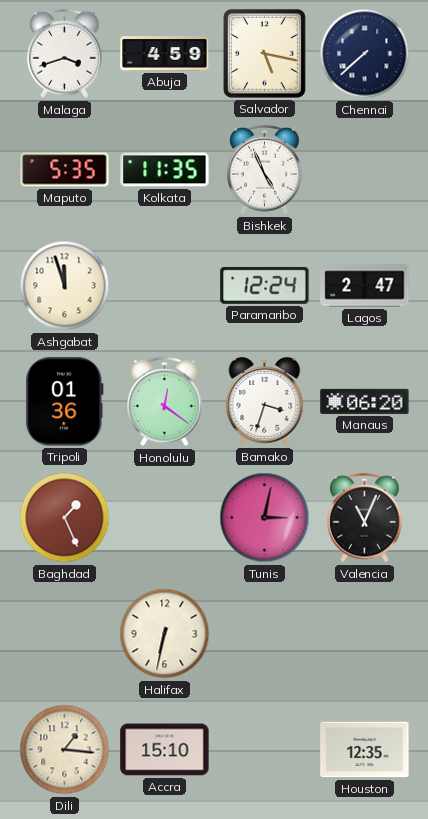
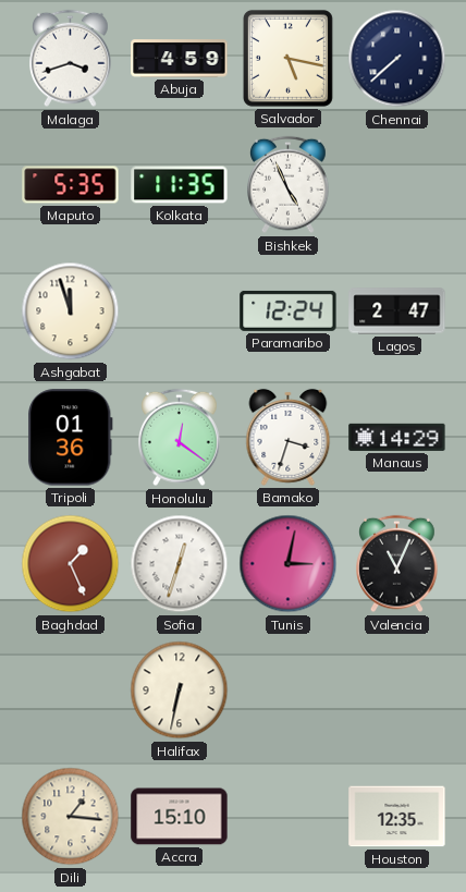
Manaus: 06:20 -> 14:29 (397, 437)
Sofia: none -> 12:33 (180, 564)
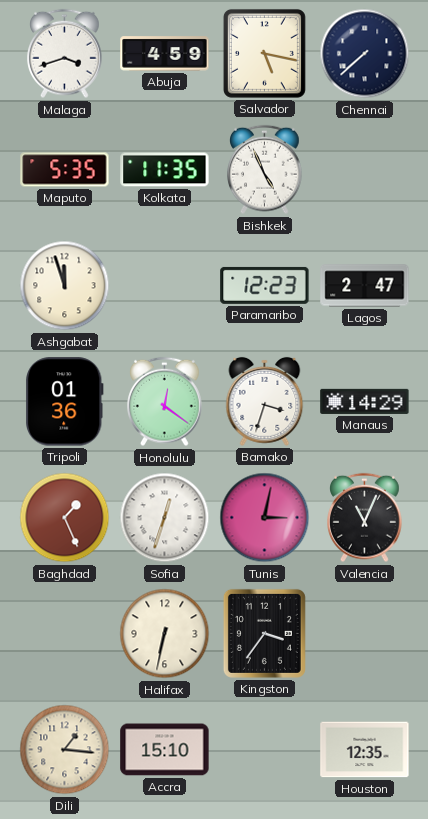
Paramaribo: 12:24 -> 12:23 (265, 285)
Kingston: none -> 3:36 (264, 633)
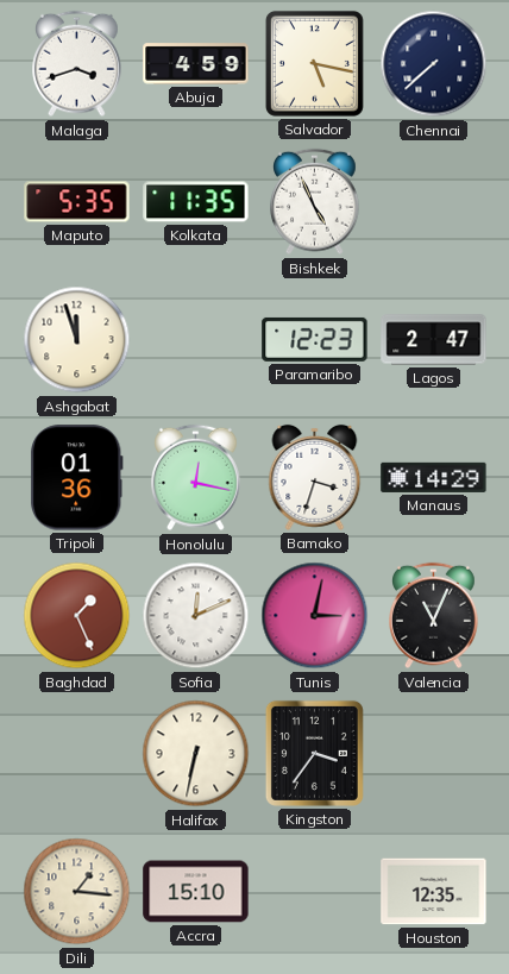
Honolulu: 12:21 -> 12:17 (196, 478)
Sofia: 12:33 -> 12:11 (196, 616)
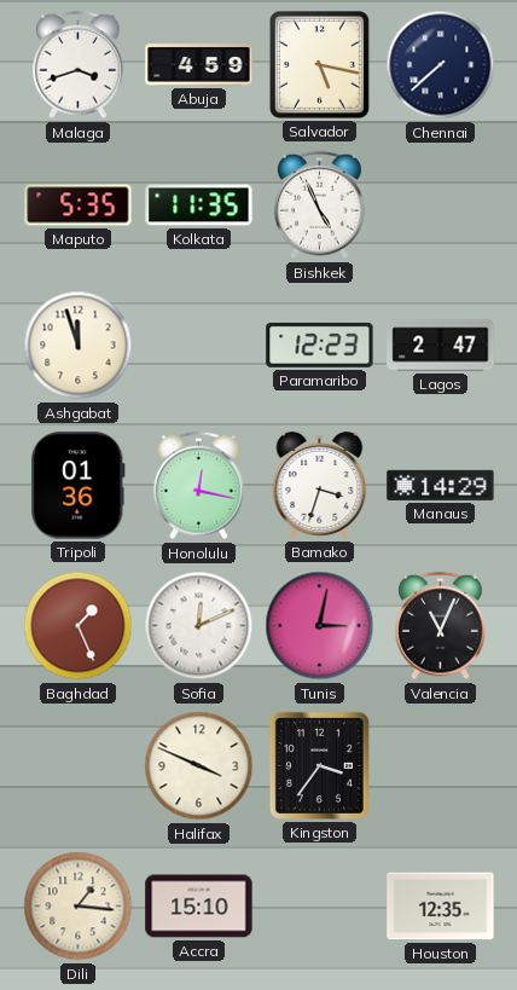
Halifax: 6:32 -> 3:49 (199, 766)
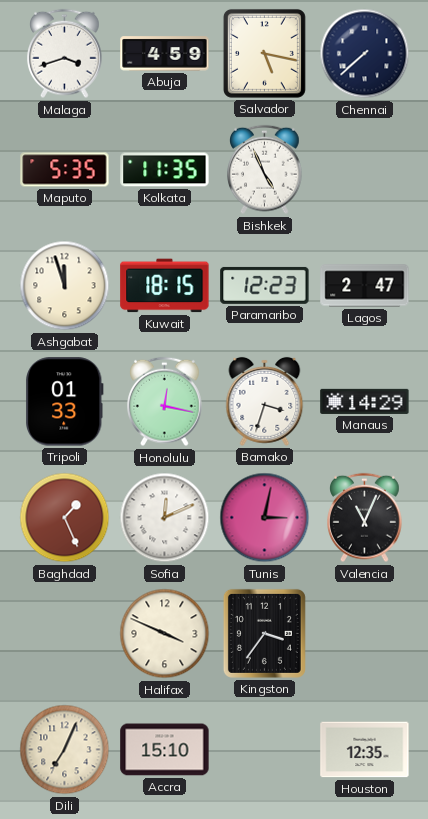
Kuwait: none -> 18:15 (165, 286)
Tripoli: 01:36 -> 01:33 (65, 402)
Dili: 1:16 -> 7:04 (65, 750)
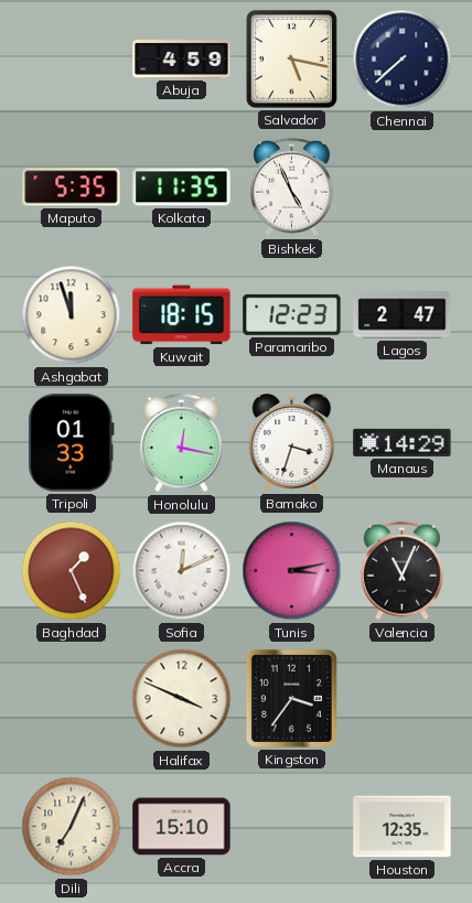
Malaga: 3:42 -> none (65, 54)
Tunis: 3:02 -> 3:13 (292, 571)
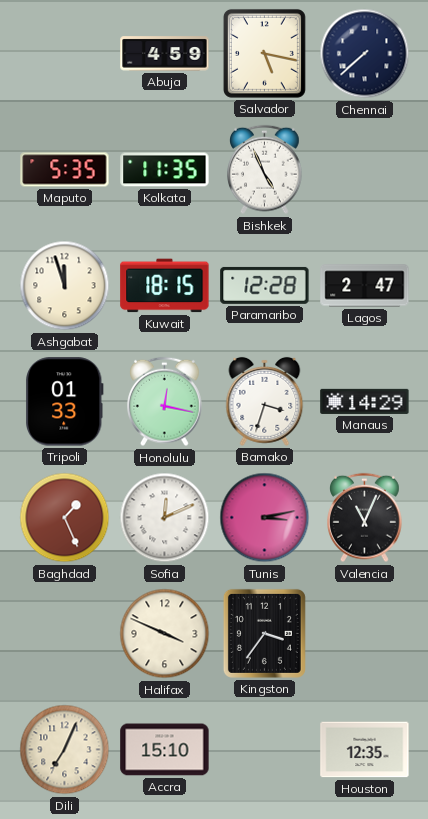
Paramaribo: 12:23 -> 12:28 (265, 285)
